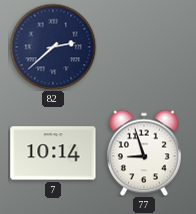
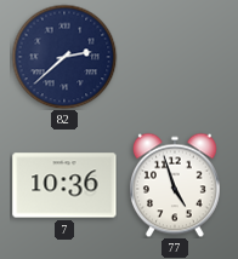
7: 10:14 -> 10:36 (64, 185)
77: 8:57 -> 4:57 (175, 185)
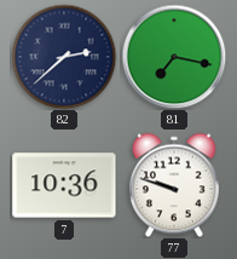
81: none -> 7:17 (174, 57)
77: 4:57 -> 9:48 (174, 185)
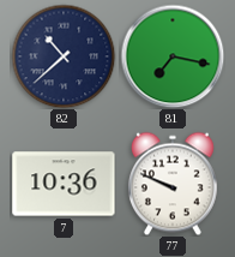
82: 2:38 -> 10:38 (64, 56)
77: 9:48 -> 9:49 (173, 184)
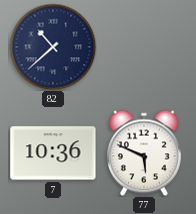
81: 7:17 -> none (173, 56)
77: 9:49 -> 5:49 (144, 153)
